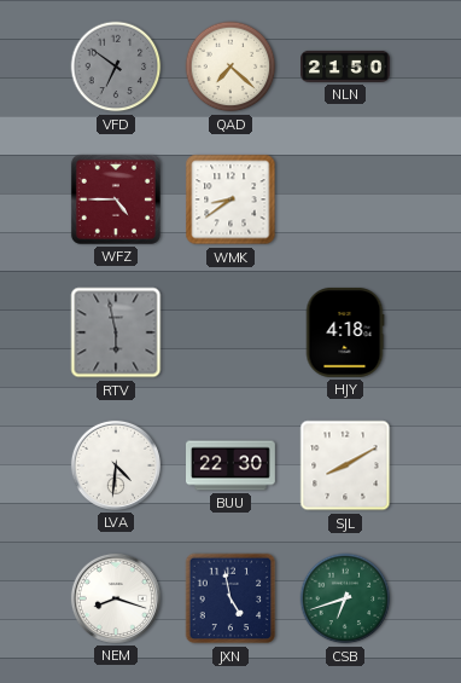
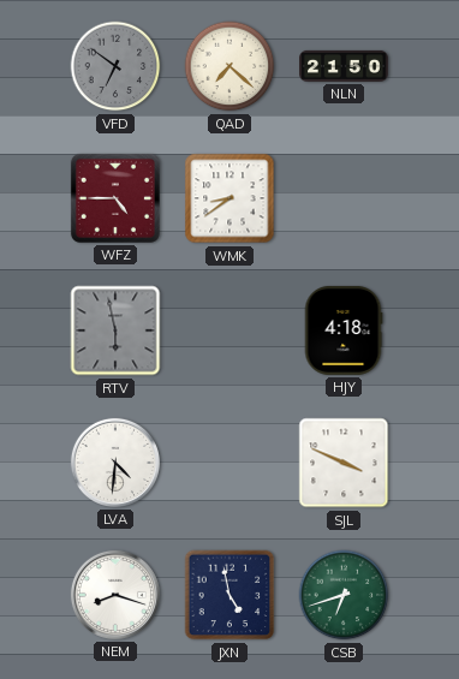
BUU: 22:30 -> none (232, 465)
SJL: 8:10 -> 3:49 (344, 463)
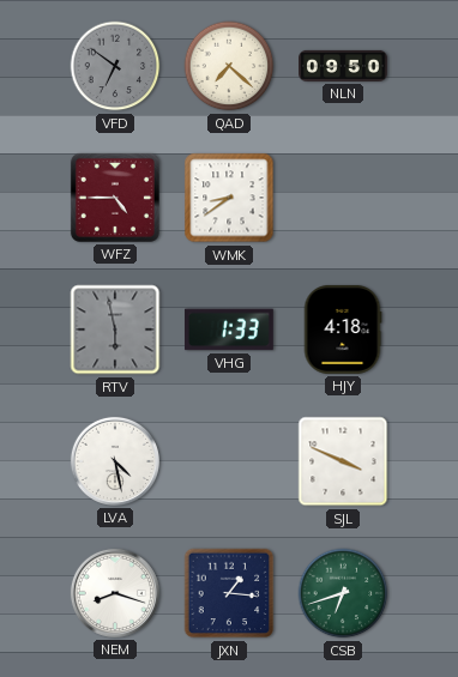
NLN: 21:50 -> 09:50 (344, 66)
VHG: none -> 1:33 (229, 330)
LVA: 4:31 -> 4:28 (115, 461)
JXN: 4:58 -> 1:16 (229, 593)
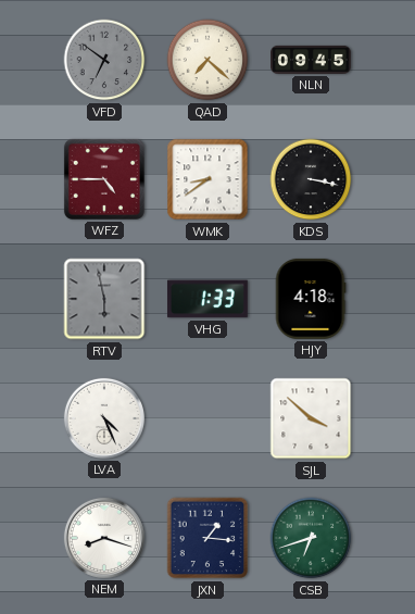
NLN: 09:50 -> 09:45 (312, 60)
KDS: none -> 3:17 (311, 179)
LVA: 4:28 -> 4:26 (104, 418)
SJL: 3:49 -> 3:52 (311, 418)
